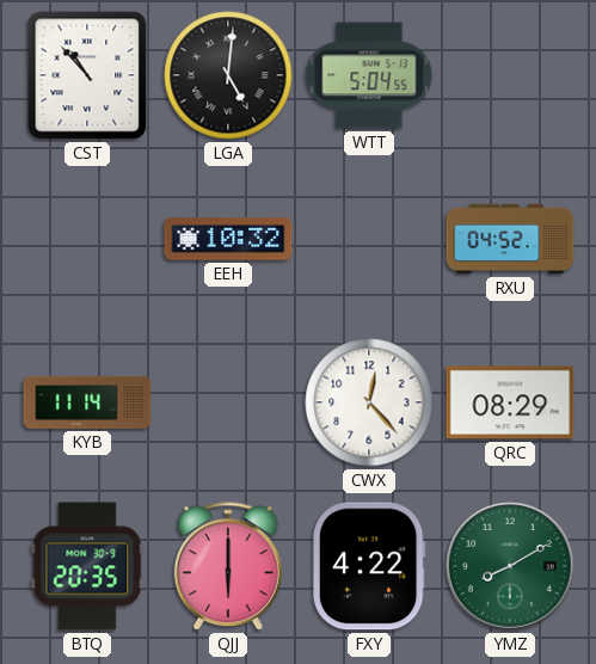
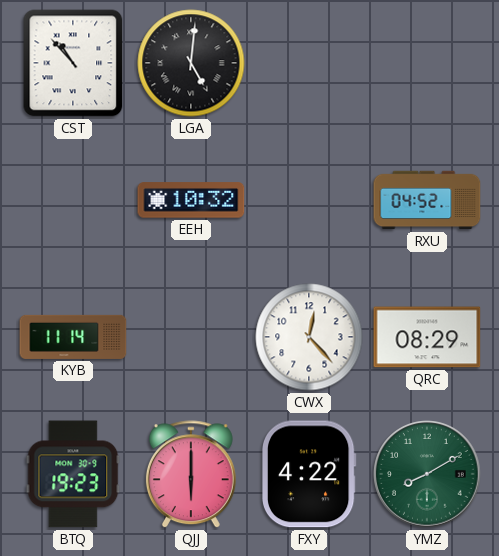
WTT: 5:04 -> none (369, 75)
BTQ: 20:35 -> 19:23 (73, 474)
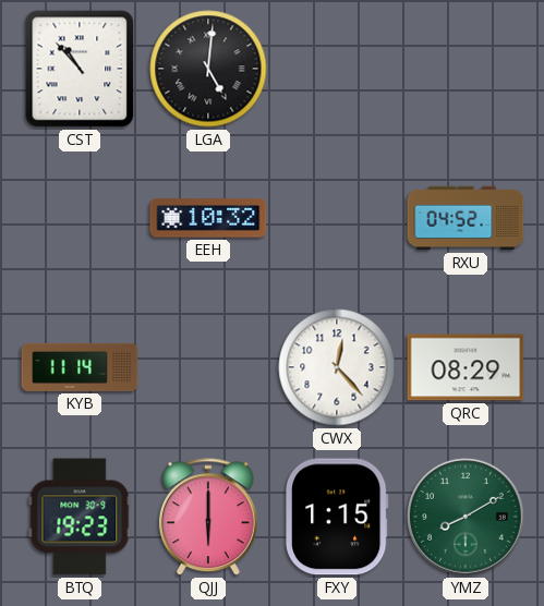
FXY: 4:22 -> 1:15 (337, 517)
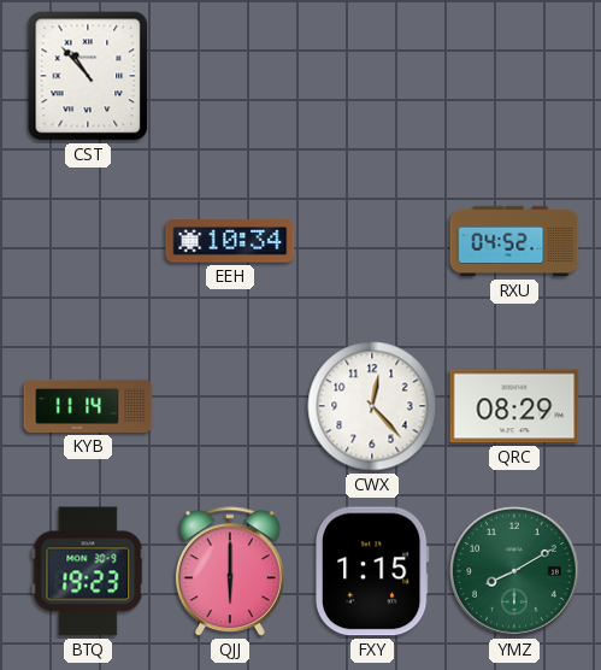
LGA: 5:01 -> none (208, 69)
EEH: 10:32 -> 10:34 (230, 241)
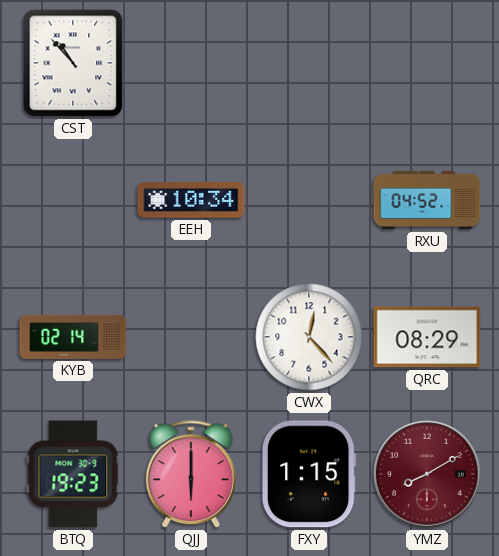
KYB: 11:14 -> 02:14 (73, 337)
YMZ dial: green -> burgundy (427, 474)
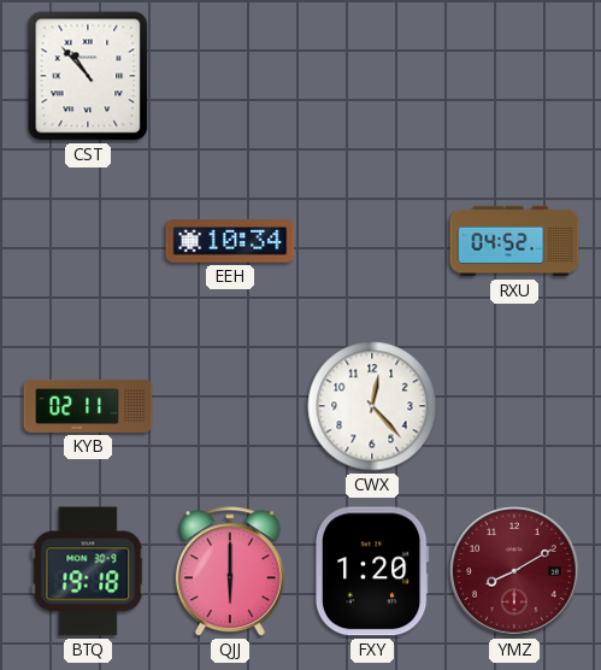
KYB: 02:14 -> 02:11 (88, 406)
QRC: 08:29 -> none (427, 337)
BTQ: 19:23 -> 19:18 (88, 571)
FXY: 1:15 -> 1:20 (372, 571)
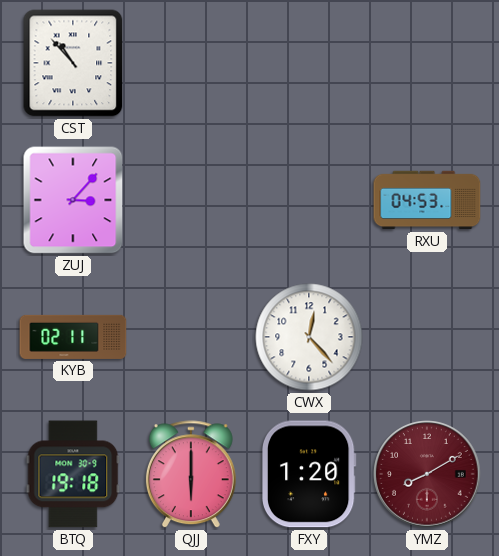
ZUJ: none -> 3:07 (73, 200)
EEH: 10:34 -> none (230, 241)
RXU: 04:52 -> 04:53 (427, 200)
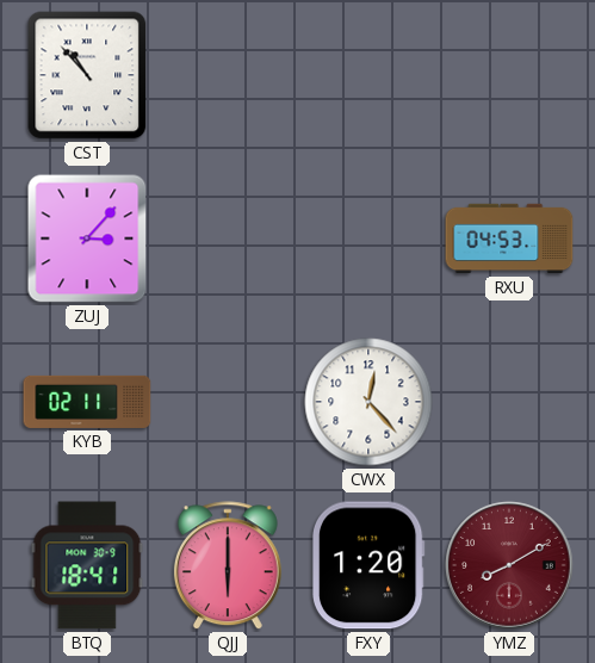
BTQ: 19:18 -> 18:41 (87, 565)
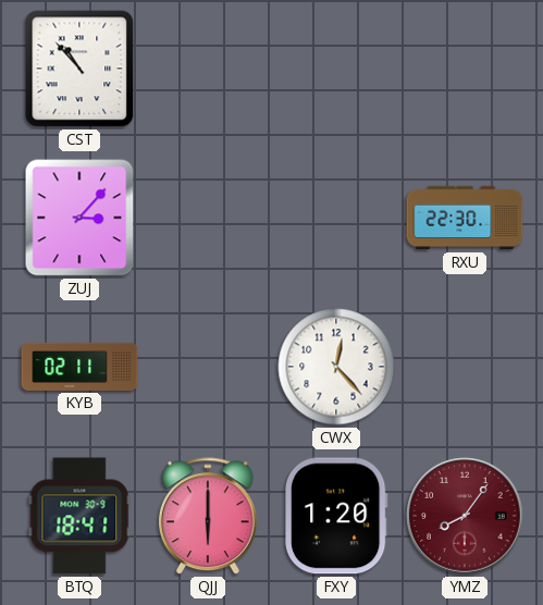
RXU: 04:53 -> 22:30 (465, 218)
YMZ: 8:10 -> 8:06 (465, 516)
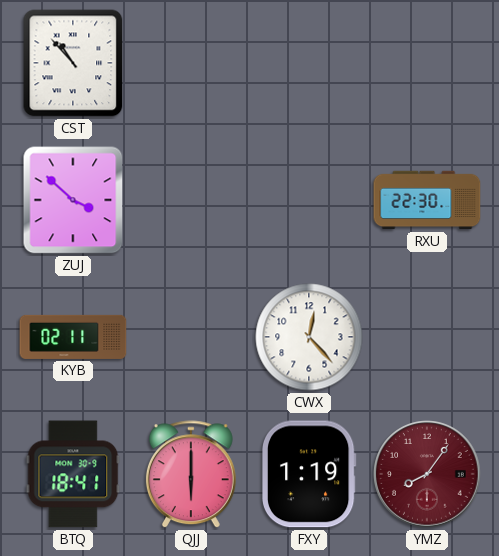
ZUJ: 3:07 -> 3:52 (73, 200)
FXY: 1:20 -> 1:19 (309, 474)
